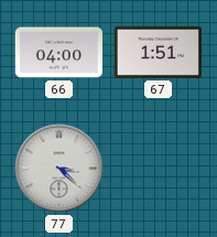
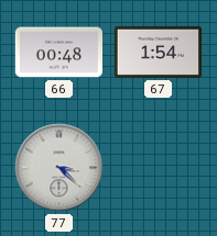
66: 04:00 -> 00:48 (58, 53)
67: 1:51 -> 1:54 (158, 52)
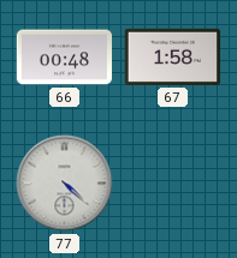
67: 1:54 -> 1:58 (172, 56)
77: 3:22 -> 4:22 (65, 184)
